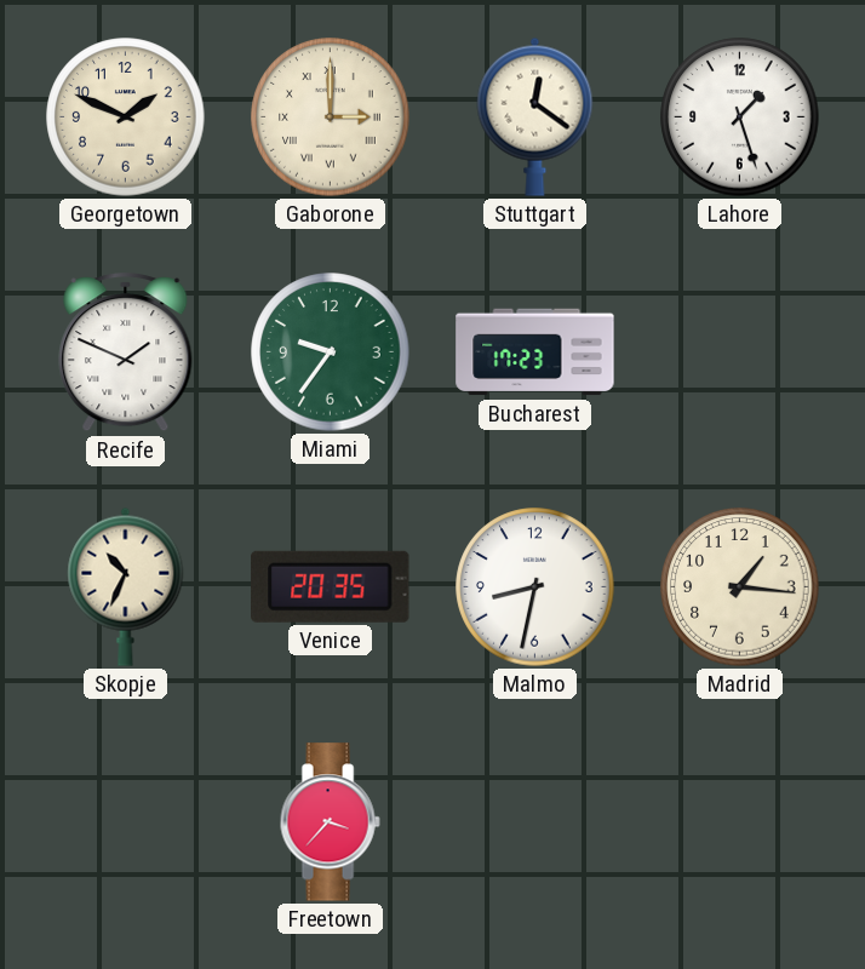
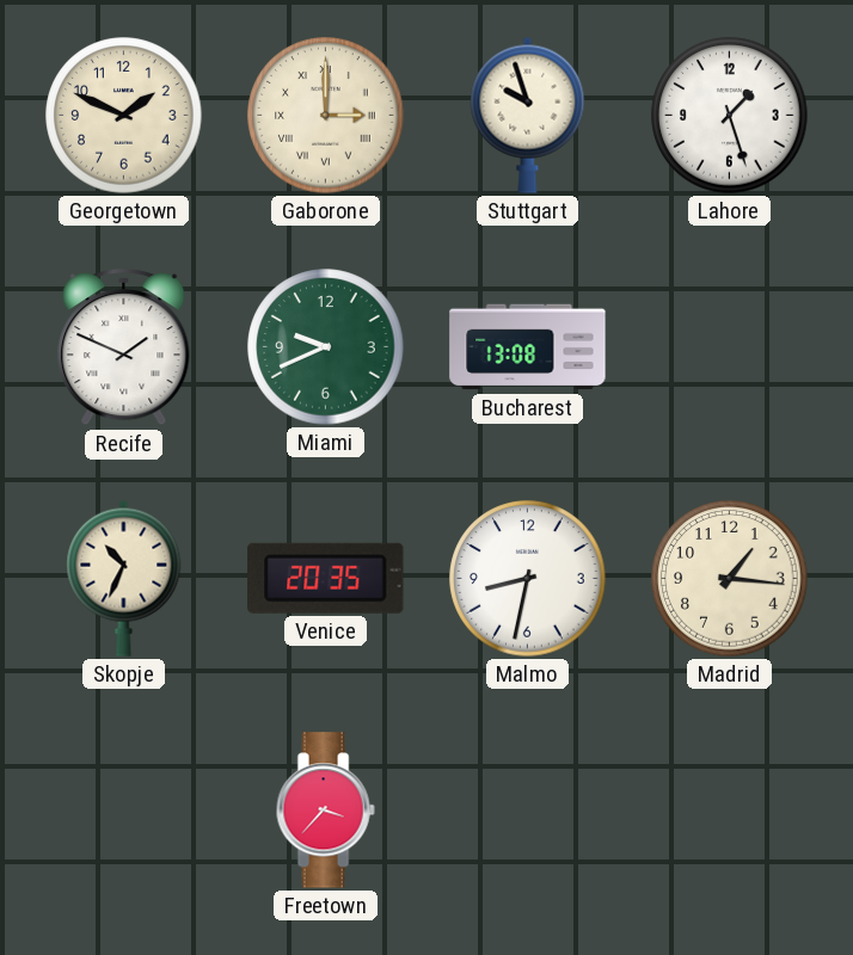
Stuttgart: 12:21 -> 9:57 (528, 115)
Miami: 9:36 -> 9:41 (326, 347)
Bucharest: 17:23 -> 13:08 (528, 347)
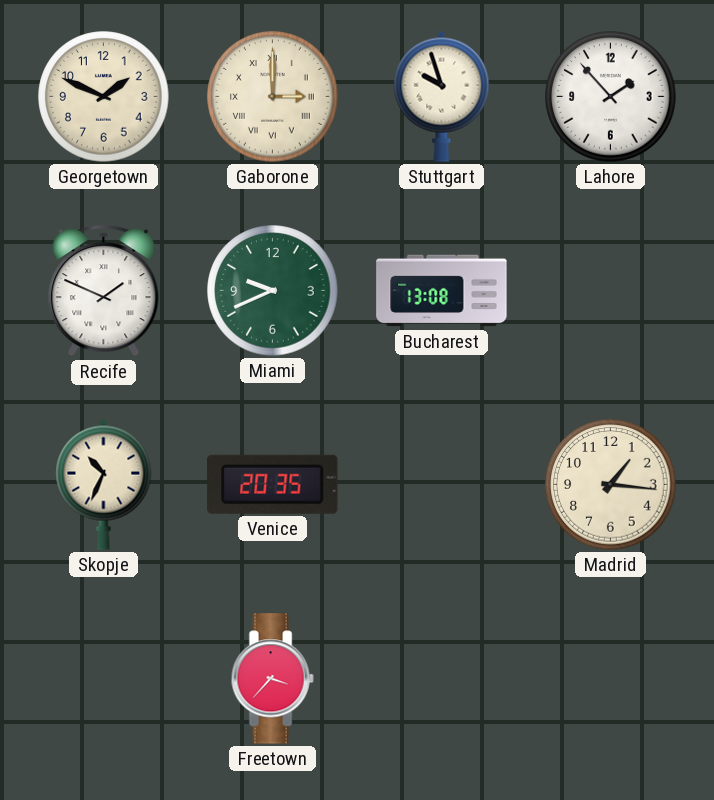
Lahore: 1:27 -> 1:53 (611, 97)
Malmo: 8:32 -> none (528, 579)
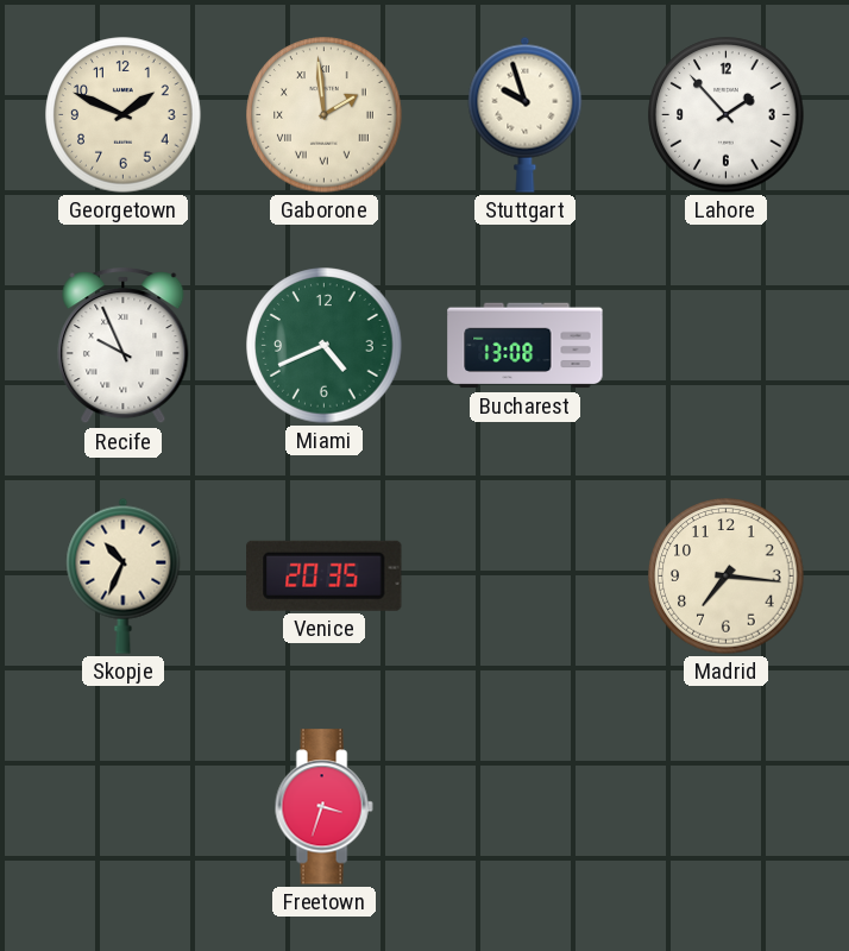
Gaborone: 3:00 -> 1:59 (325, 115)
Recife: 1:49 -> 9:56 (124, 346)
Miami: 9:41 -> 4:41 (325, 346)
Madrid: 1:16 -> 7:16 (727, 577)
Freetown: 3:37 -> 3:33 (323, 807)
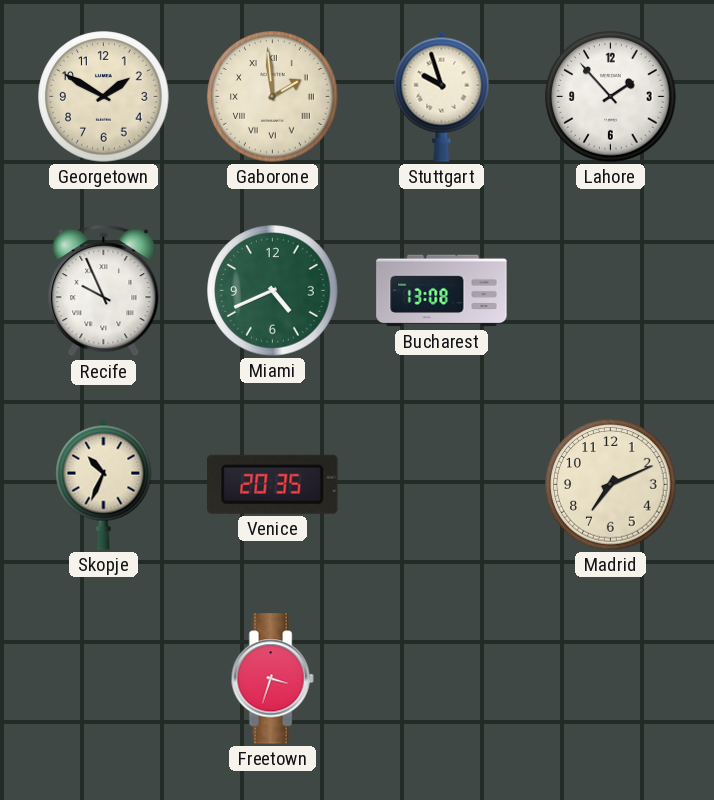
Georgetown: 1:49 -> 1:50 (104, 97)
Madrid: 7:16 -> 7:11 (611, 485)
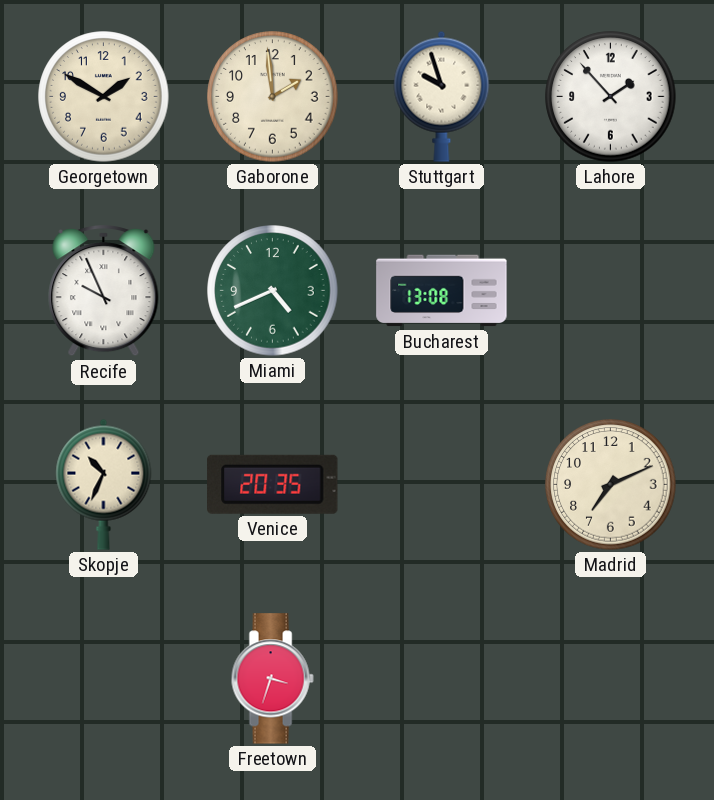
Gaborone numerals: Roman -> Arabic (273, 97)
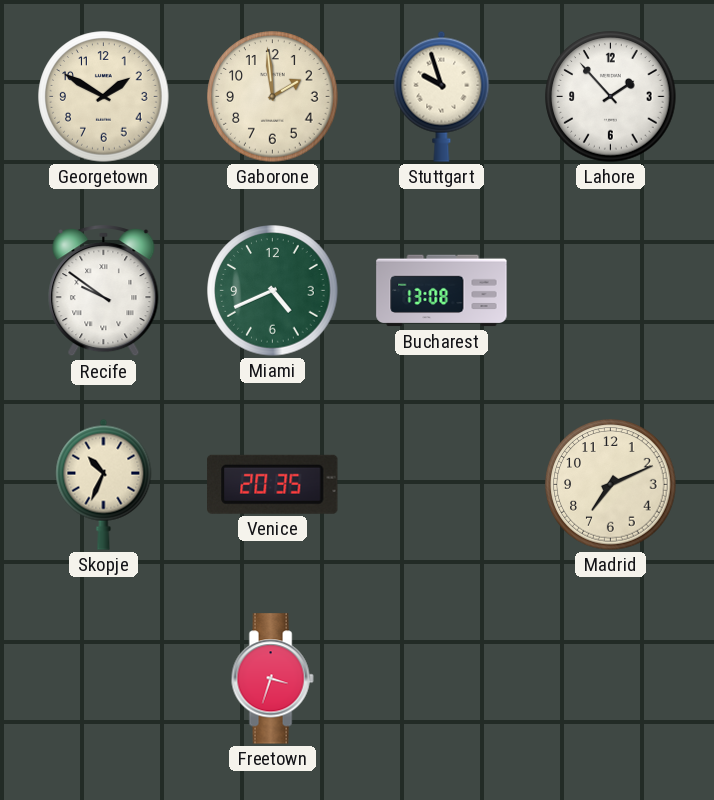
Recife: 9:56 -> 9:51 (104, 291)
